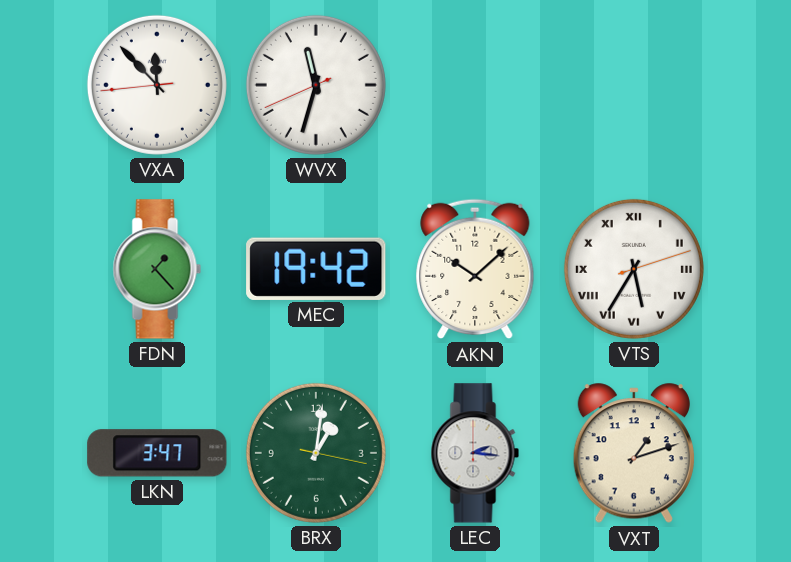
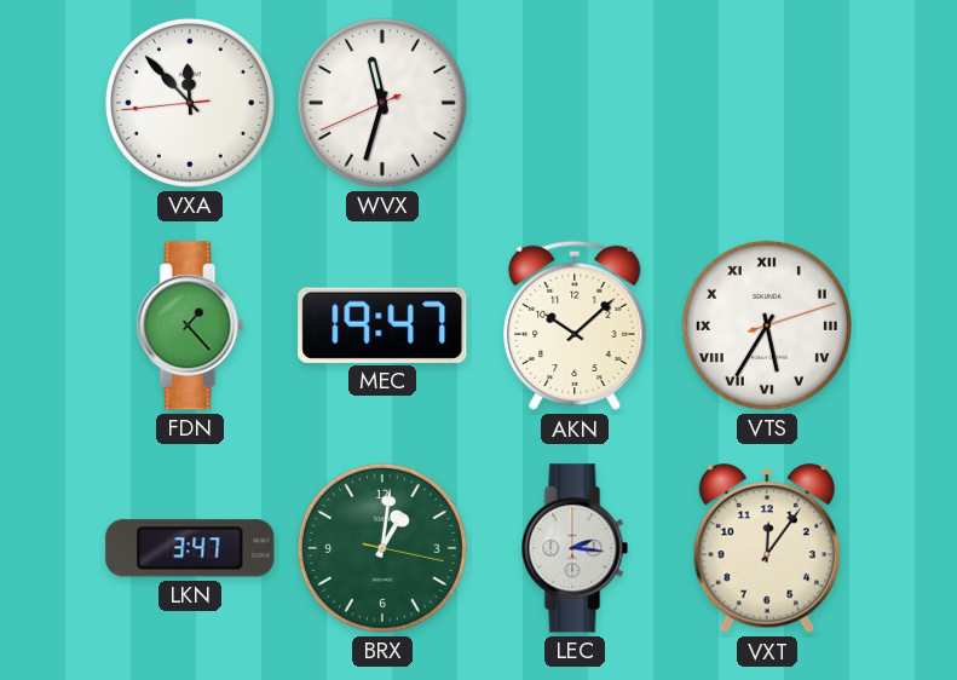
MEC: 19:42 -> 19:47 (382, 325)
VXT: 1:12 -> 12:06 (767, 549)
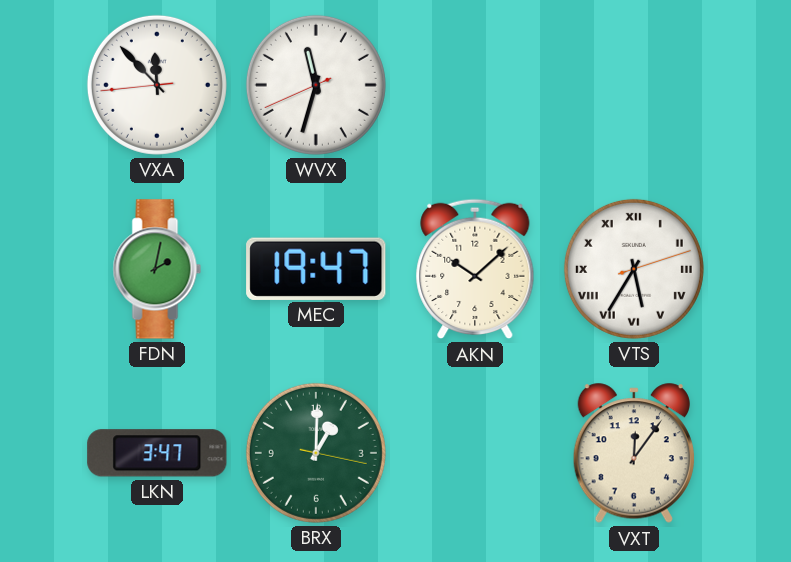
FDN: 1:23 -> 2:02 (157, 269)
BRX: 1:01 -> 1:00 (316, 453)
LEC: 2:16 -> none (575, 548)
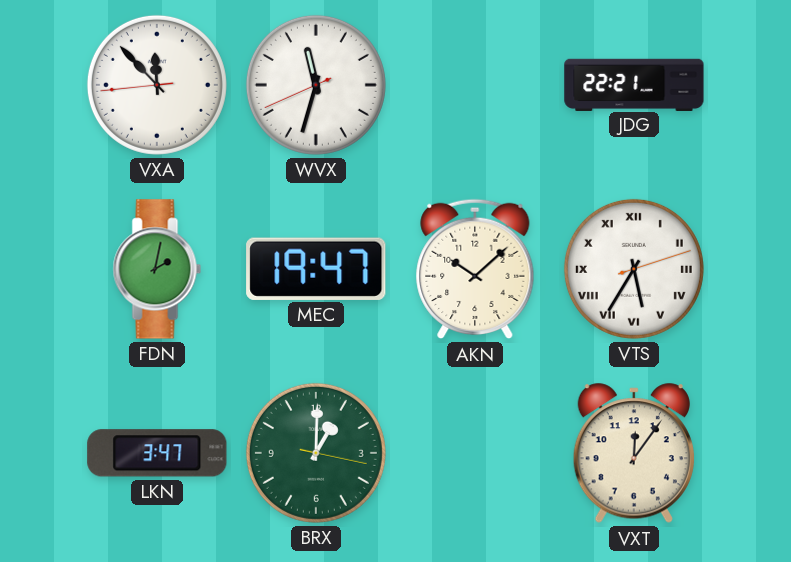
JDG: none -> 22:21 (634, 84)
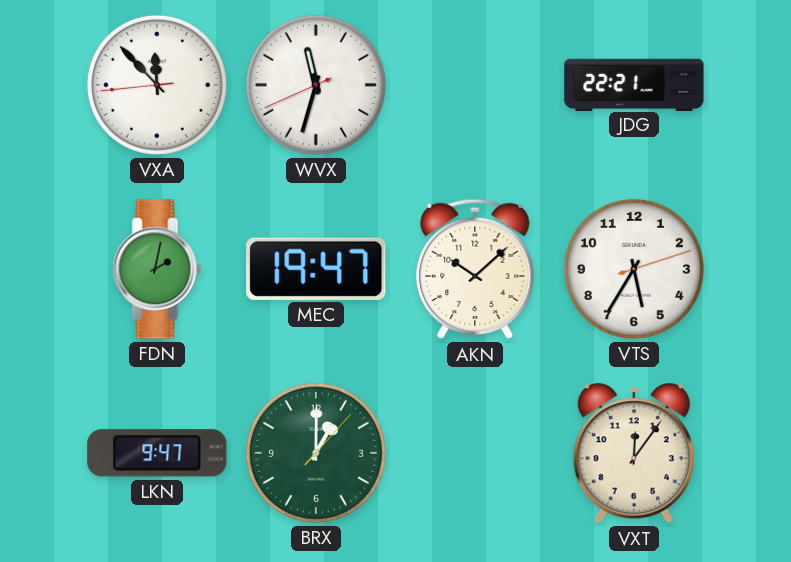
VTS numerals: Roman -> Arabic (634, 269)
LKN: 3:47 -> 9:47 (157, 453)
BRX: 1:00:17 -> 1:00:07 (316, 453)
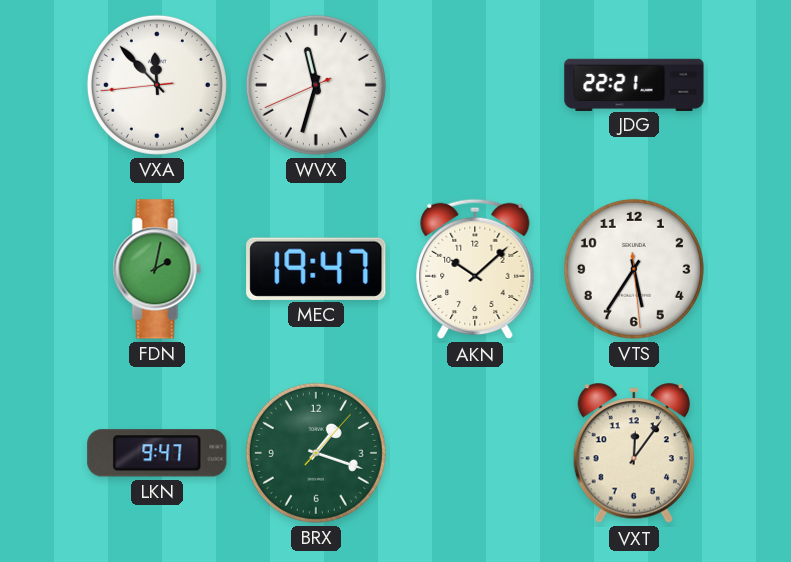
VTS: 5:35:12 -> 5:35:29 (634, 269)
BRX: 1:00 -> 1:18 (316, 453)
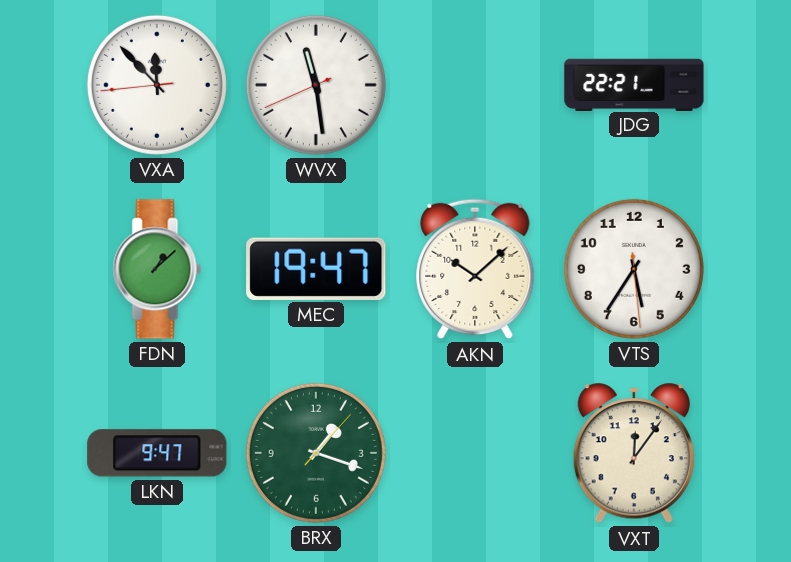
WVX: 11:32 -> 11:28 (316, 85)
FDN: 2:02 -> 1:08 (157, 269)
